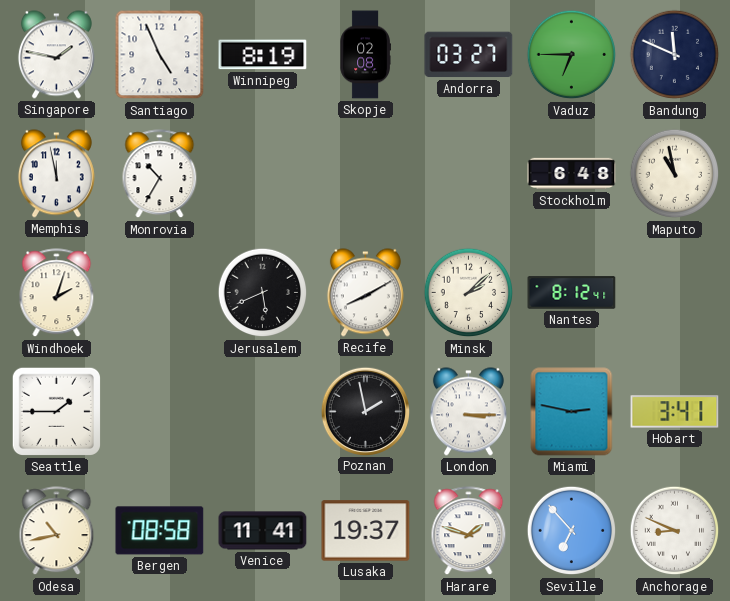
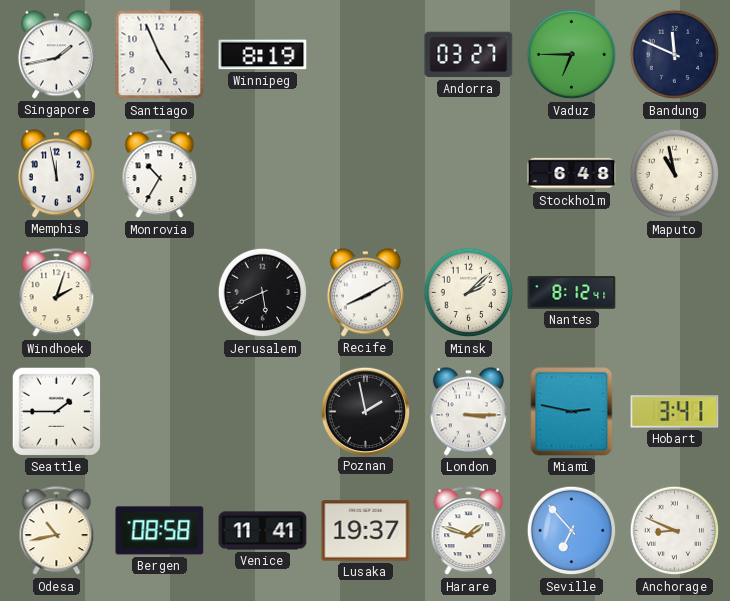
Singapore: 1:47 -> 1:43 (56, 55)
Skopje: 02:08 -> none (365, 55)
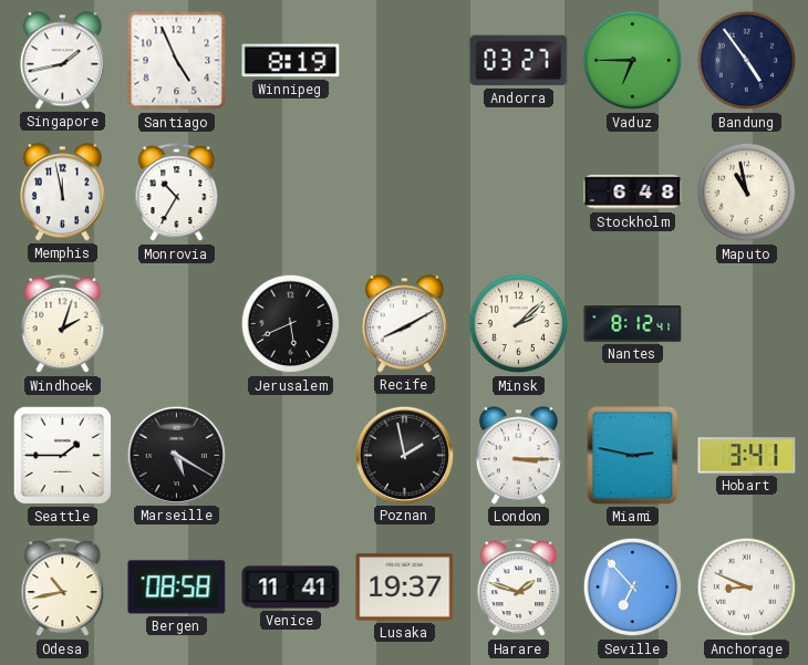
Bandung: 11:49 -> 4:54 (747, 61)
Marseille: none -> 5:20 (176, 455)
